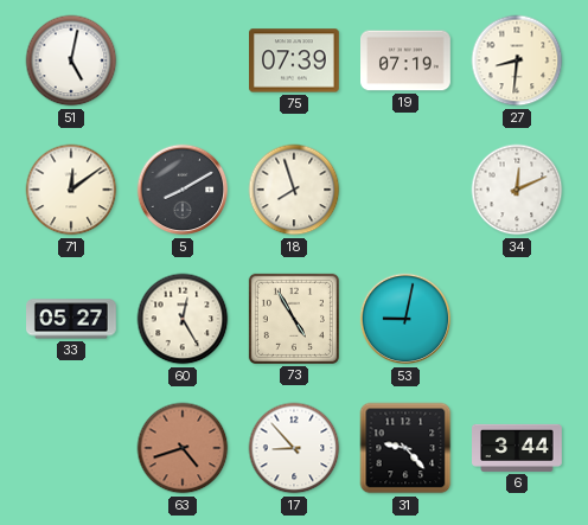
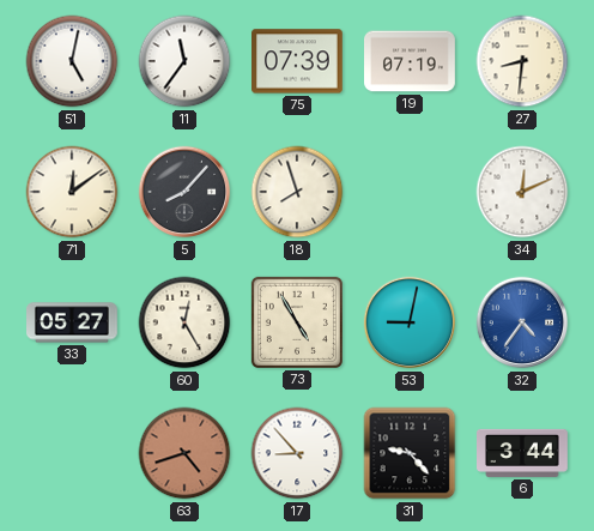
11: none -> 11:36 (184, 61)
5: 8:10 -> 8:07 (184, 192)
32: none -> 4:36 (522, 322)
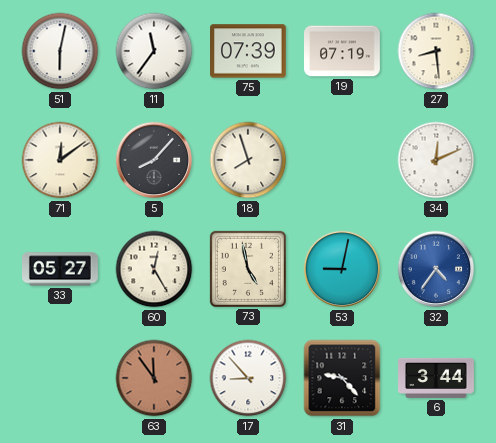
51: 5:02 -> 6:02 (60, 51)
27: 8:31 -> 8:29 (436, 51)
73: 4:55 -> 4:58 (248, 269)
63: 4:42 -> 11:54 (154, 378)
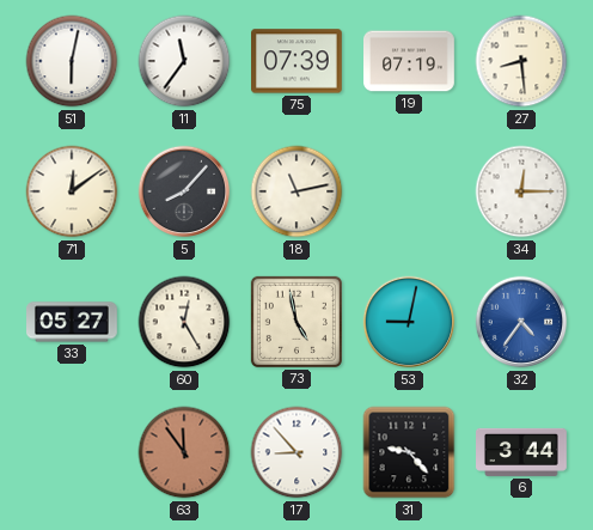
18: 7:57 -> 11:13 (296, 191)
34: 12:11 -> 12:15 (521, 191)
